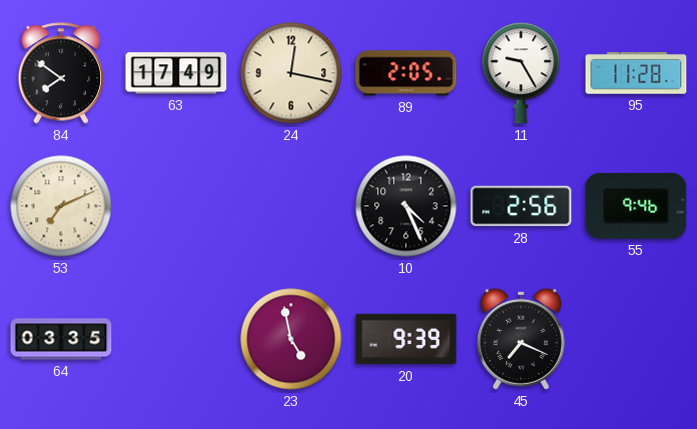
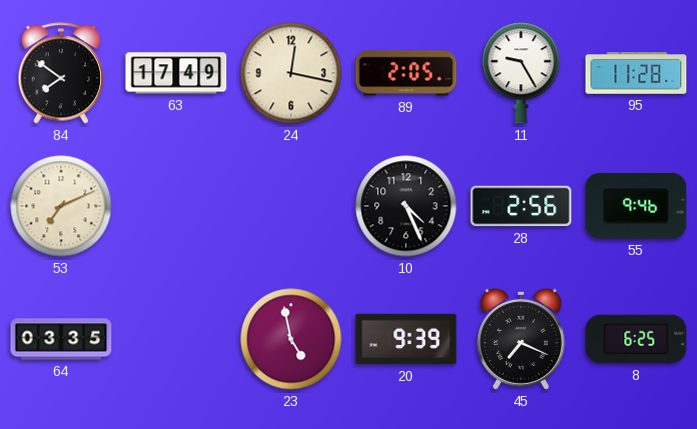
8: none -> 6:25 (636, 339)
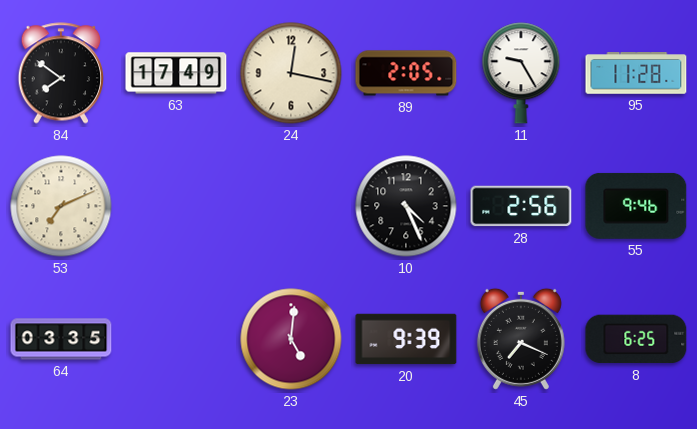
23: 4:58 -> 5:01 (291, 339)
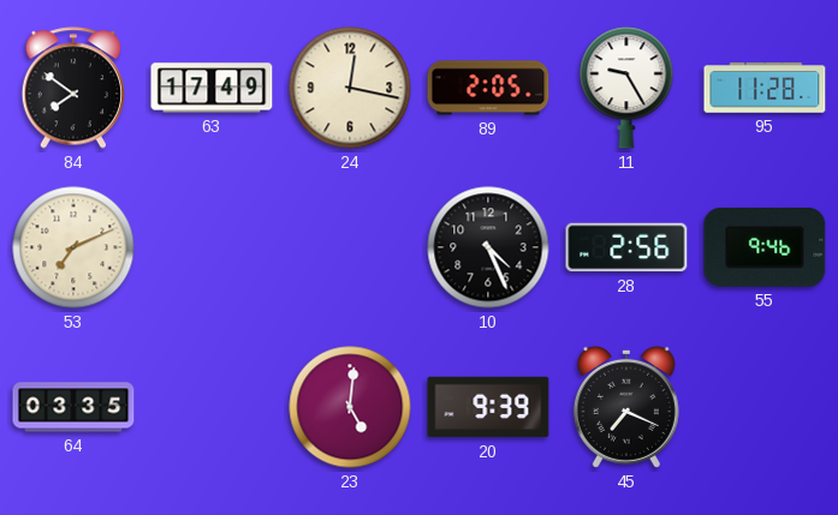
8: 6:25 -> none (636, 339)
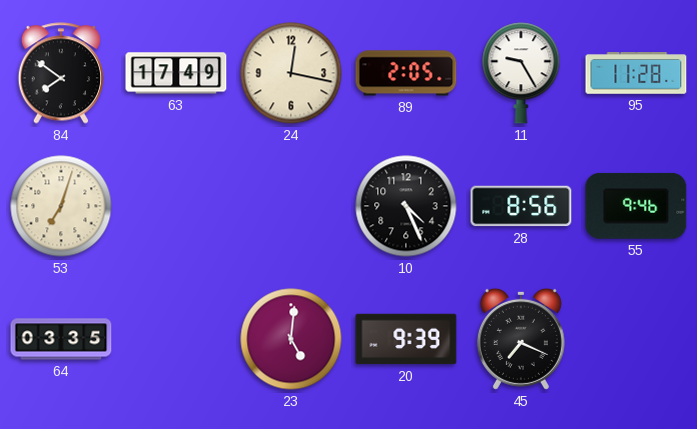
53: 7:11 -> 7:03 (61, 206)
28: 2:56 -> 8:56 (521, 206)
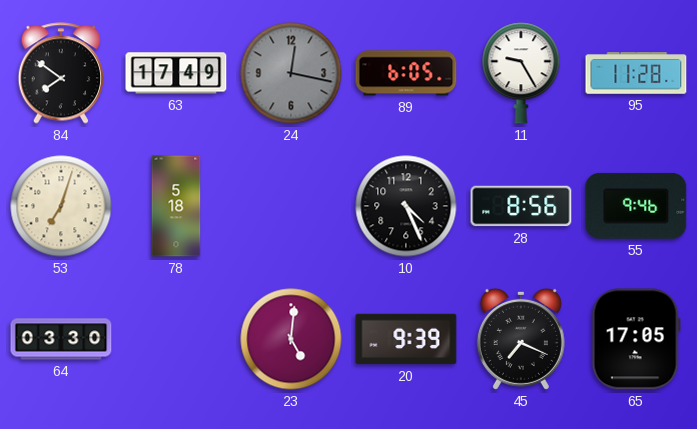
24 dial: cream -> grey (291, 73)
89: 2:05 -> 6:05 (406, 73)
78: none -> 5:18 (176, 206)
64: 03:35 -> 03:30 (61, 339)
65: none -> 17:05 (636, 339)
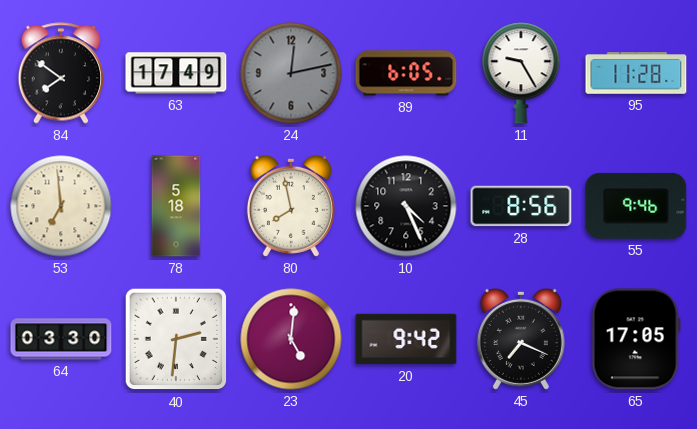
24: 12:17 -> 12:13 (291, 73)
53: 7:03 -> 6:59 (61, 206)
80: none -> 7:58 (291, 206)
40: none -> 2:31 (176, 339)
20: 9:39 -> 9:42 (406, 339)
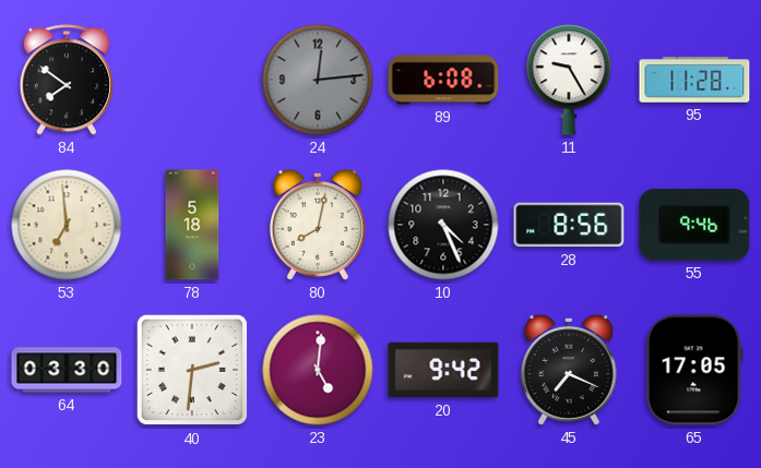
63: 17:49 -> none (176, 73)
24: 12:13 -> 12:14 (318, 80)
89: 6:05 -> 6:08 (443, 80)
80: 7:58 -> 8:02 (318, 225)
